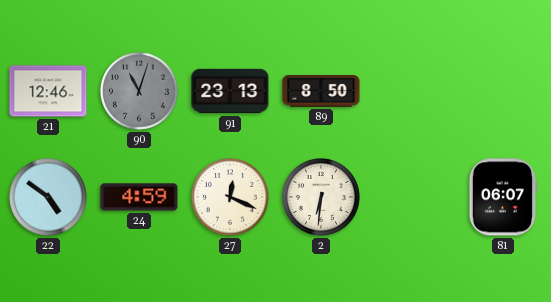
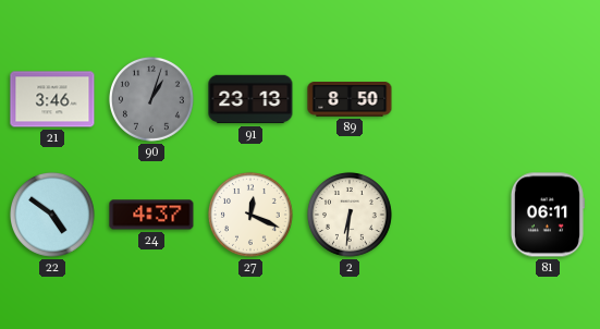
21: 12:46 -> 3:46 (52, 99)
90: 11:03 -> 1:03 (151, 99)
24: 4:59 -> 4:37 (151, 215)
81: 06:07 -> 06:11 (547, 215)
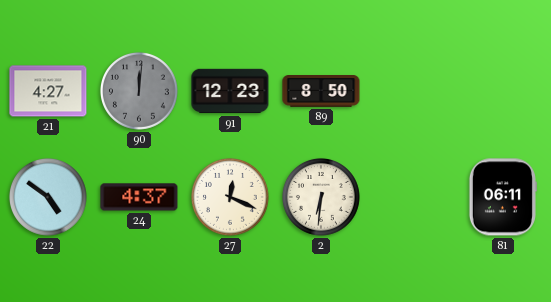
21: 3:46 -> 4:27 (48, 91)
90: 1:03 -> 12:01 (139, 91)
91: 23:13 -> 12:23 (230, 91)
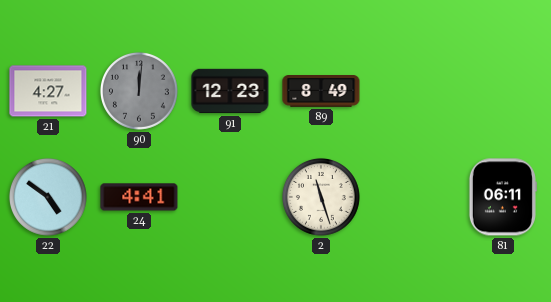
89: 8:50 -> 8:49 (321, 92)
24: 4:37 -> 4:41 (139, 197)
27: 12:19 -> none (230, 197)
2: 6:31 -> 11:27 (321, 197)
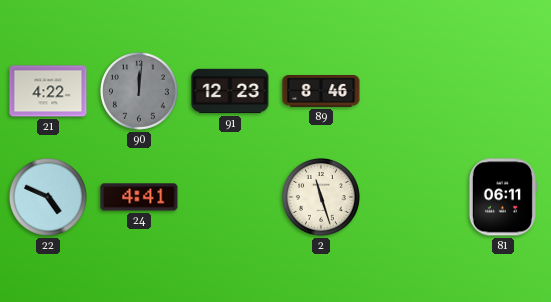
21: 4:27 -> 4:22 (48, 91)
89: 8:49 -> 8:46 (321, 92)
22: 4:51 -> 4:49 (48, 197)
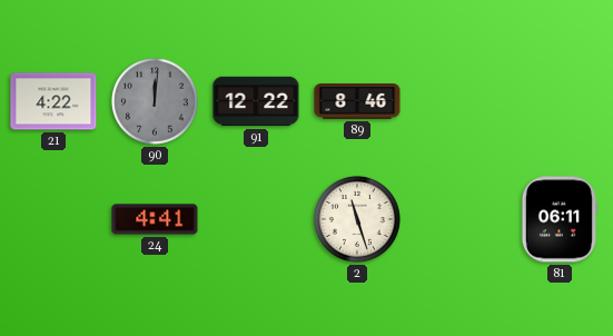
91: 12:23 -> 12:22 (256, 101)
22: 4:49 -> none (48, 197)
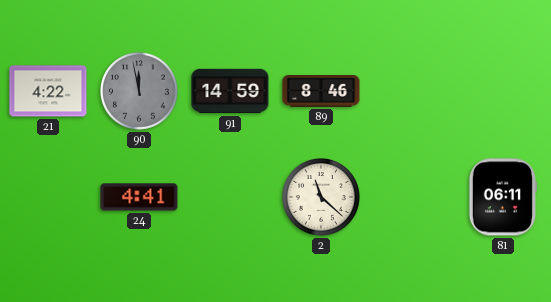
90: 12:01 -> 11:58 (139, 91)
91: 12:22 -> 14:59 (230, 91)
2: 11:27 -> 11:22 (321, 197)
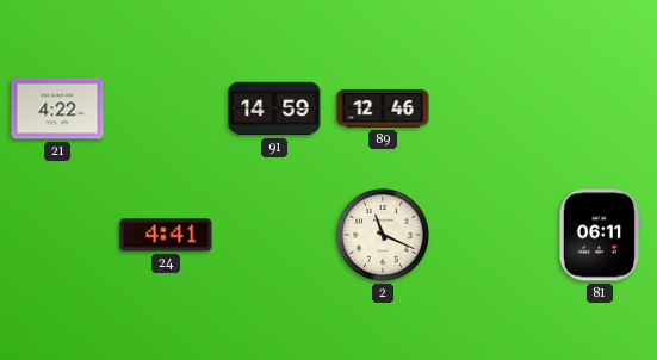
90: 11:58 -> none (139, 91)
89: 8:46 -> 12:46 (383, 110)
2: 11:22 -> 11:19 (383, 235)
